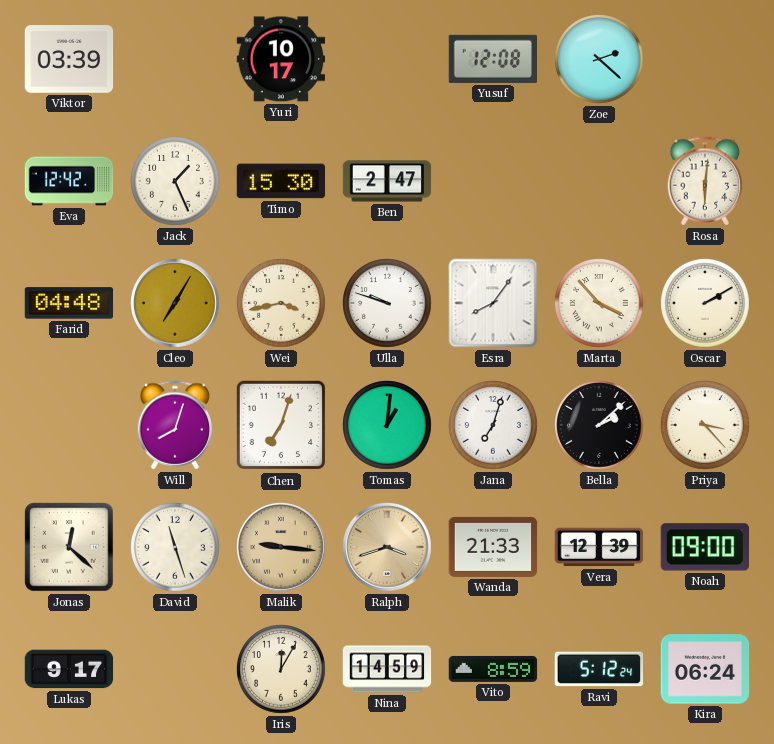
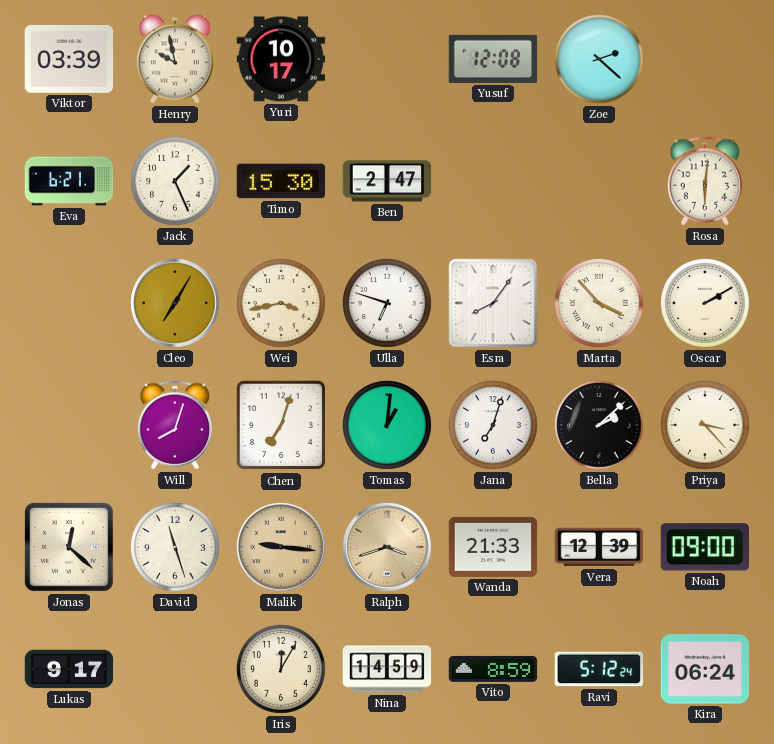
Henry: none -> 9:58 (175, 59)
Eva: 12:42 -> 6:21 (69, 181)
Farid: 04:48 -> none (69, 303)
Ulla: 9:48 -> 6:48 (388, 304)
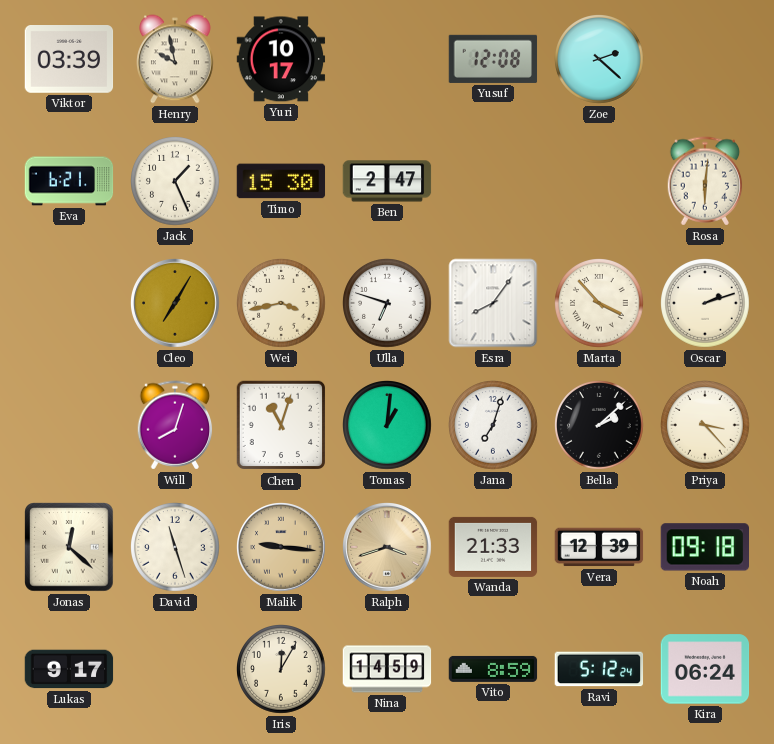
Oscar: 2:10 -> 2:12 (706, 304)
Chen: 7:03 -> 11:03 (281, 425)
Noah: 09:00 -> 09:18 (704, 547)
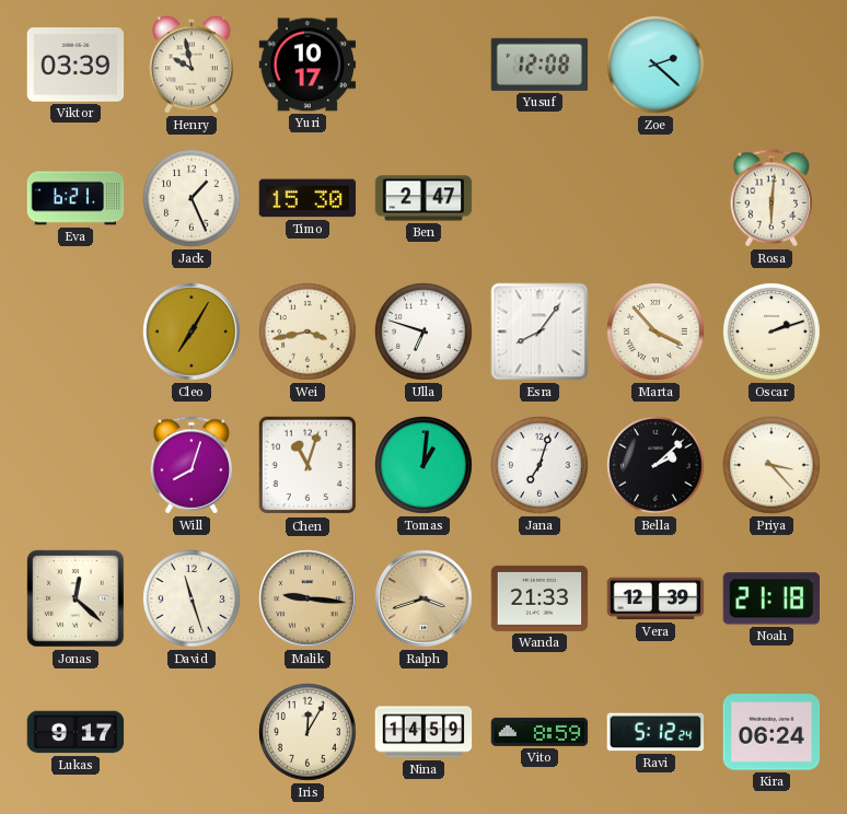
Noah: 09:18 -> 21:18 (770, 598)
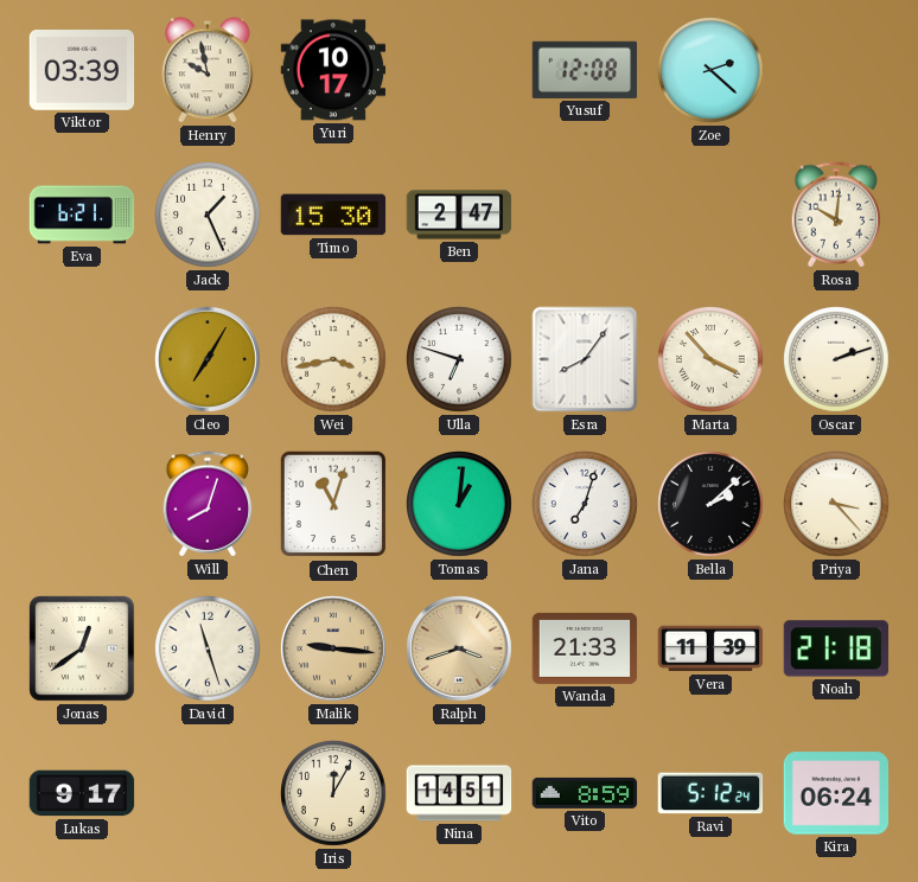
Rosa: 6:01 -> 10:01 (836, 215)
Jonas: 12:22 -> 12:39 (82, 648)
Vera: 12:39 -> 11:39 (710, 648)
Nina: 14:59 -> 14:51 (459, 793)
